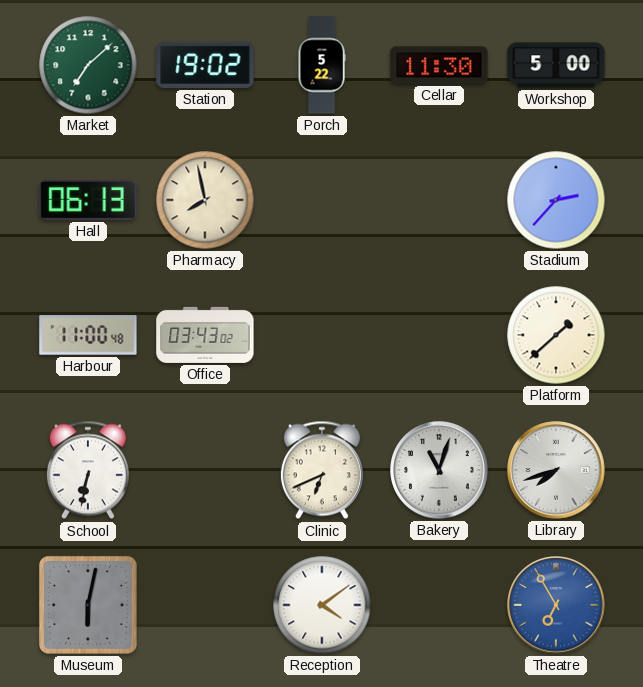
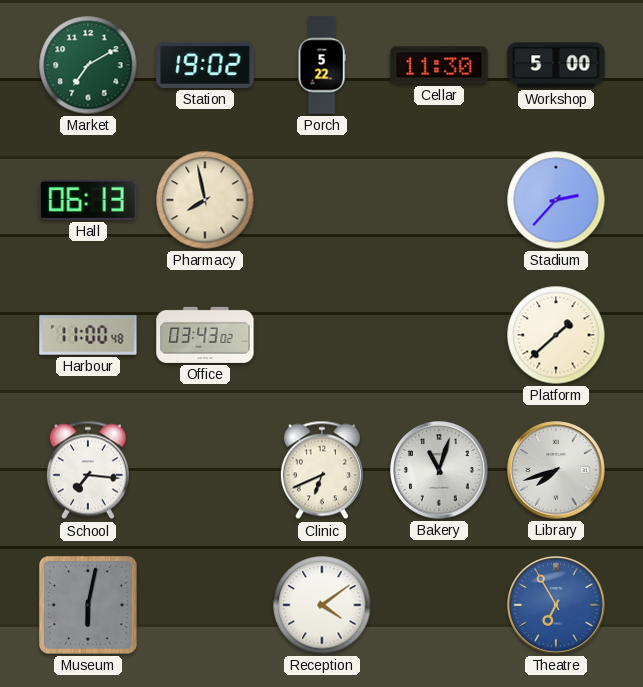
Market: 7:08 -> 7:10 (88, 65)
School: 6:32 -> 7:16 (88, 470)
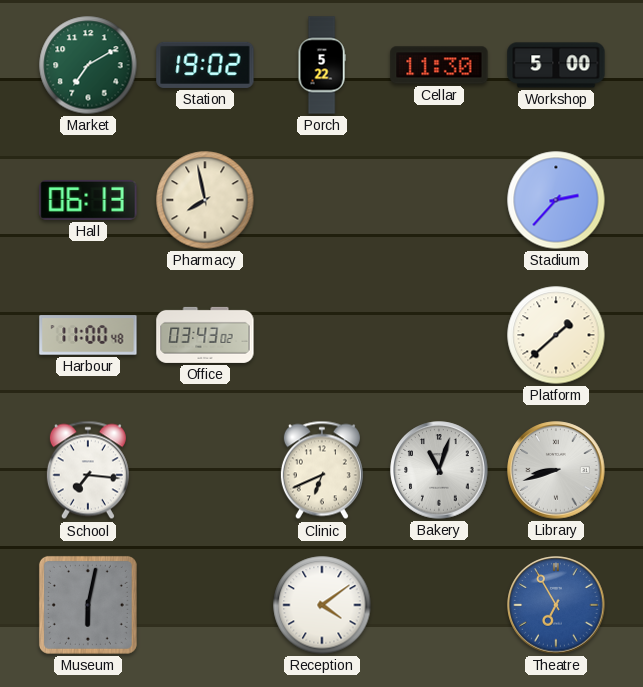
Library: 7:42 -> 8:42 (556, 470)
